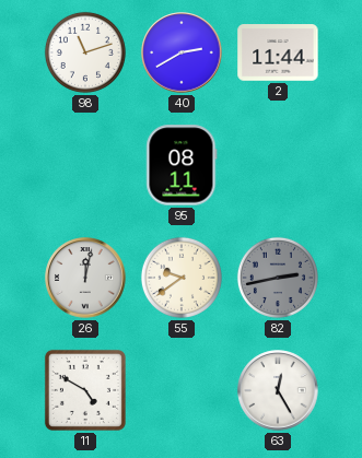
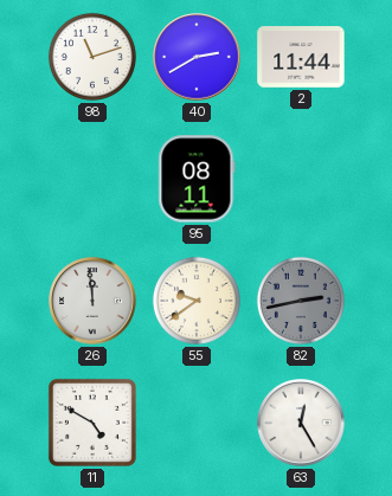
26: 12:02 -> 11:59 (92, 301)
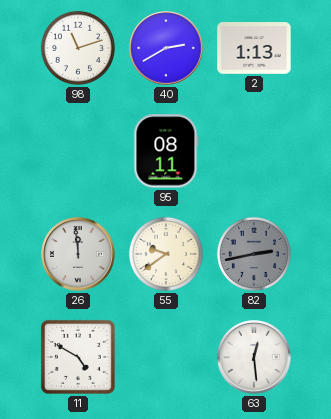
2: 11:44 -> 1:13 (254, 48)
63: 12:25 -> 12:29 (254, 357)
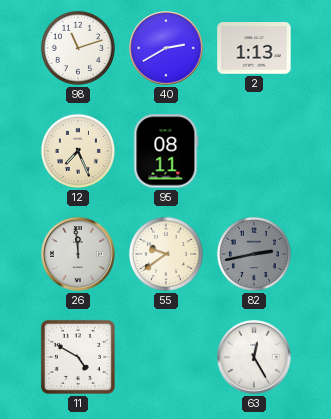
12: none -> 7:26 (78, 151)
63: 12:29 -> 12:25 (254, 357)
